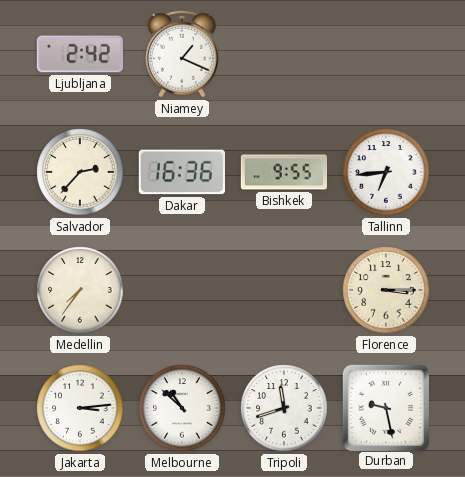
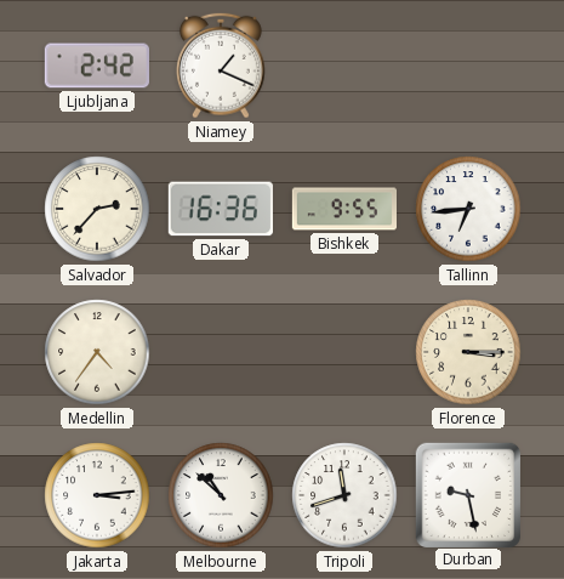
Medellin: 7:36 -> 4:36 (97, 352)
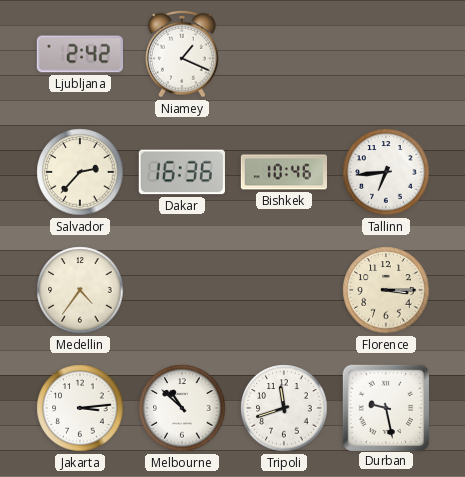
Bishkek: 9:55 -> 10:46 (283, 172)
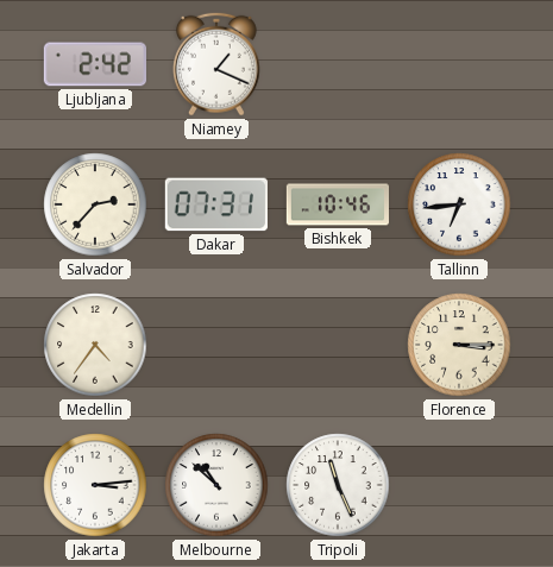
Dakar: 16:36 -> 07:31 (216, 204)
Tripoli: 11:42 -> 11:26 (338, 485)
Durban: 9:28 -> none (385, 407)
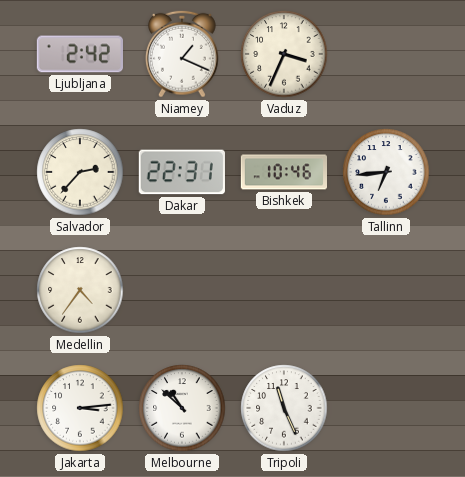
Vaduz: none -> 3:34 (284, 54)
Dakar: 07:31 -> 22:31 (182, 172)
Florence: 3:15 -> none (459, 345)
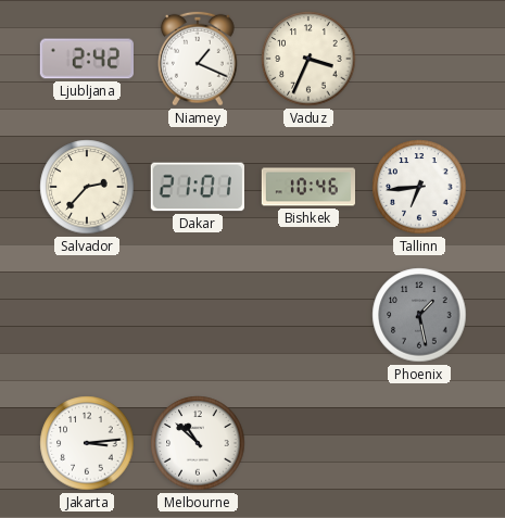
Dakar: 22:31 -> 21:01 (198, 187)
Medellin: 4:36 -> none (80, 290)
Phoenix: none -> 1:28 (419, 315)
Tripoli: 11:26 -> none (284, 408)
